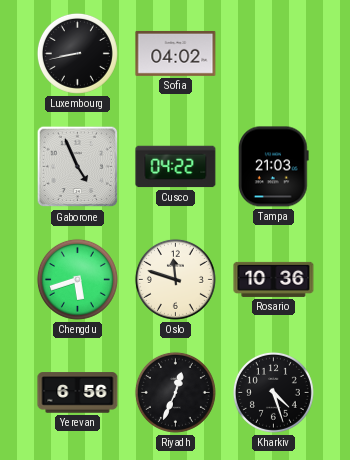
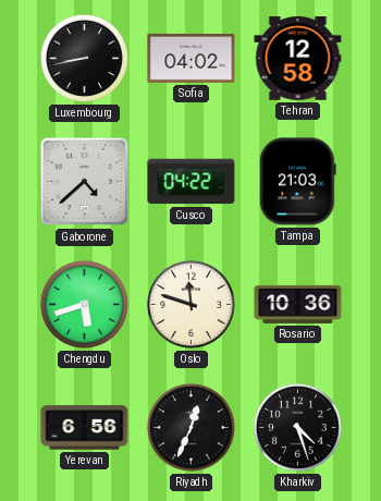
Tehran: none -> 12:58 (298, 59)
Gaborone: 4:56 -> 4:38 (85, 182)
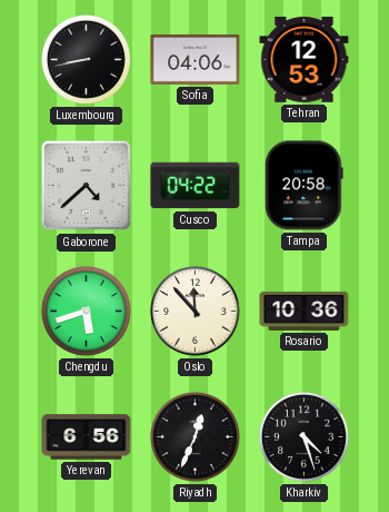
Sofia: 04:02 -> 04:06 (196, 59)
Tehran: 12:58 -> 12:53 (305, 60)
Tampa: 21:03 -> 20:58 (305, 186)
Oslo: 11:48 -> 11:53 (194, 311)
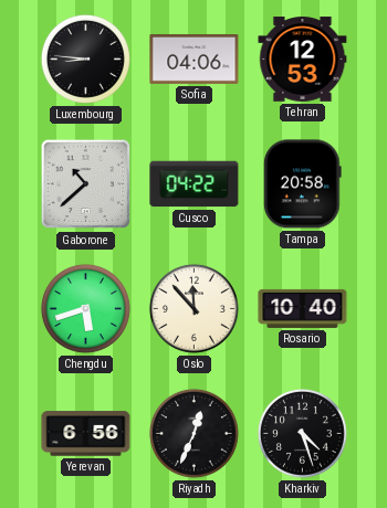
Luxembourg: 8:43 -> 8:46 (85, 59)
Gaborone: 4:38 -> 10:38 (86, 184)
Rosario: 10:36 -> 10:40 (303, 308)
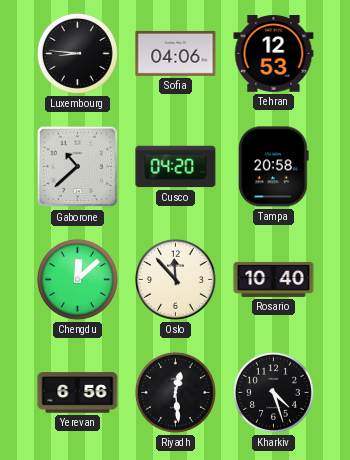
Cusco: 04:22 -> 04:20 (176, 167)
Chengdu: 5:42 -> 12:08 (77, 279)
Riyadh: 12:34 -> 12:29 (175, 392)
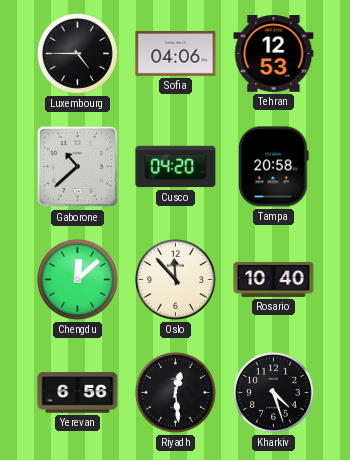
Luxembourg: 8:46 -> 4:45 (77, 53)
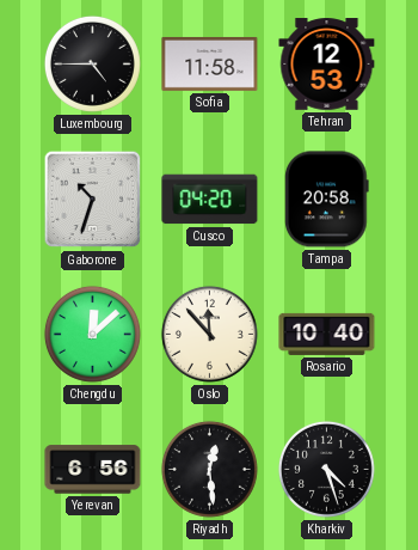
Sofia: 04:06 -> 11:58 (210, 63)
Gaborone: 10:38 -> 10:33 (93, 200)
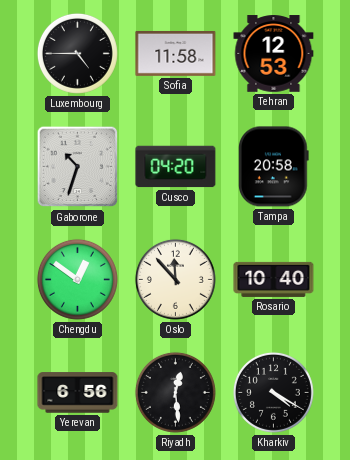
Chengdu: 12:08 -> 12:51 (77, 279)
Kharkiv: 4:27 -> 4:20 (273, 392)
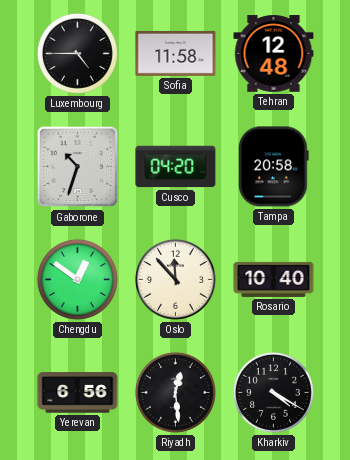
Tehran: 12:53 -> 12:48 (274, 54)
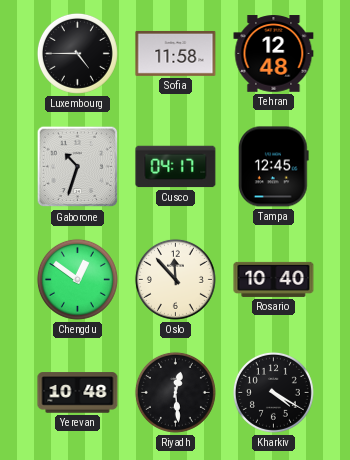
Cusco: 04:20 -> 04:17 (176, 167)
Tampa: 20:58 -> 12:45 (274, 167)
Yerevan: 6:56 -> 10:48 (78, 393)
